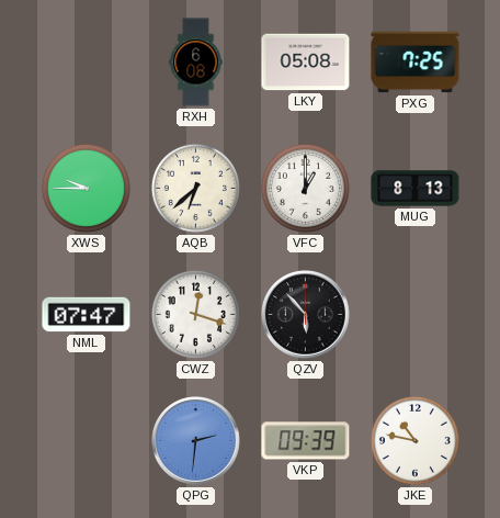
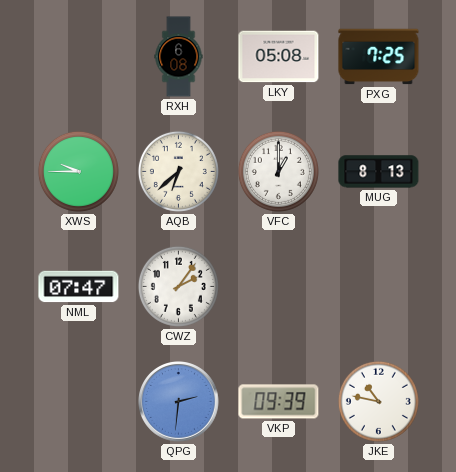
CWZ: 12:18 -> 2:06 (178, 286)
QZV: 5:53 -> none (306, 315)
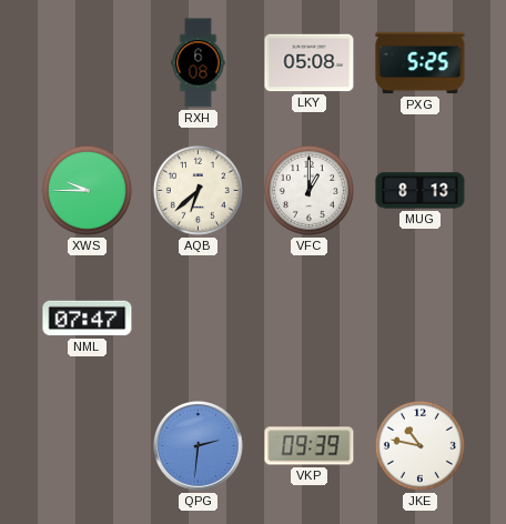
PXG: 7:25 -> 5:25 (421, 63)
CWZ: 2:06 -> none (178, 286)
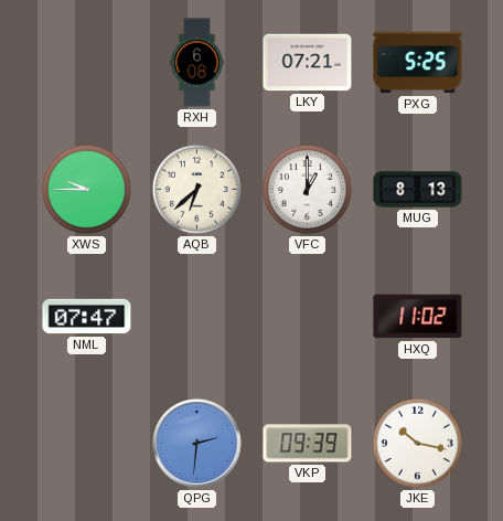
LKY: 05:08 -> 07:21 (308, 63)
HXQ: none -> 11:02 (418, 317)
JKE: 10:47 -> 10:17 (417, 443)
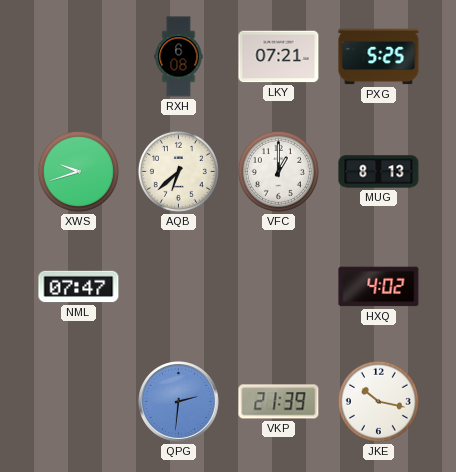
XWS: 9:45 -> 9:42 (78, 171)
HXQ: 11:02 -> 4:02 (379, 287)
VKP: 09:39 -> 21:39 (279, 402)
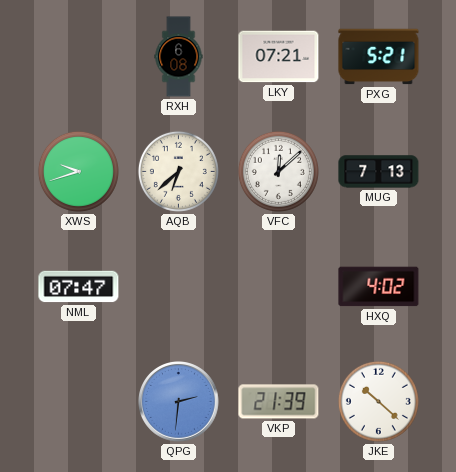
PXG: 5:25 -> 5:21 (379, 57)
VFC: 1:00 -> 12:08 (278, 171)
MUG: 8:13 -> 7:13 (379, 172)
JKE: 10:17 -> 10:22 (378, 401)
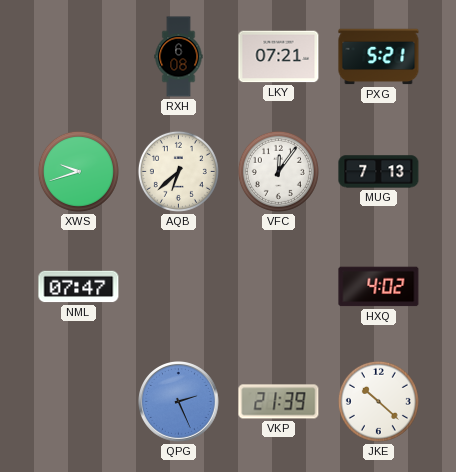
VFC: 12:08 -> 12:06 (278, 171)
QPG: 2:31 -> 2:26 (179, 402)
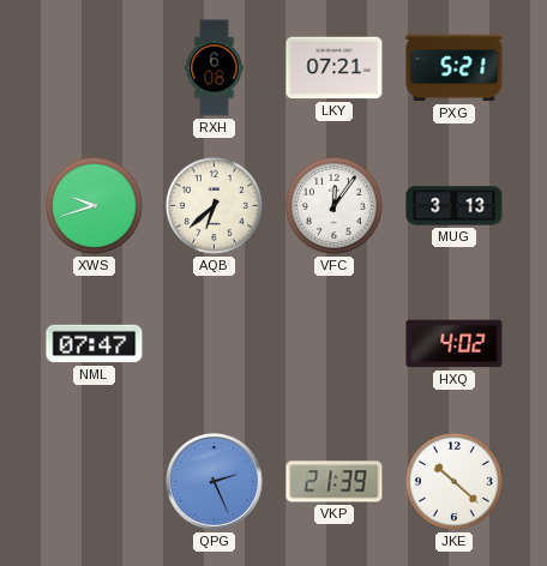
MUG: 7:13 -> 3:13 (455, 206)
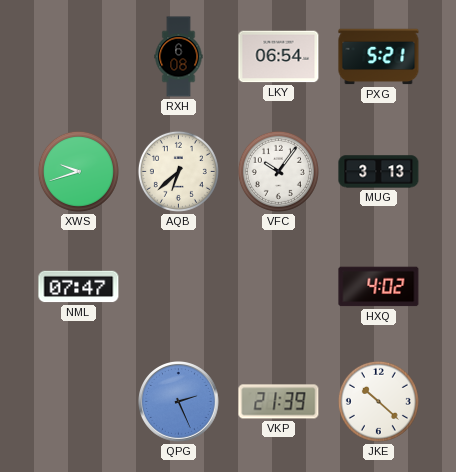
LKY: 07:21 -> 06:54 (279, 57)
VFC: 12:06 -> 10:06 (278, 171)
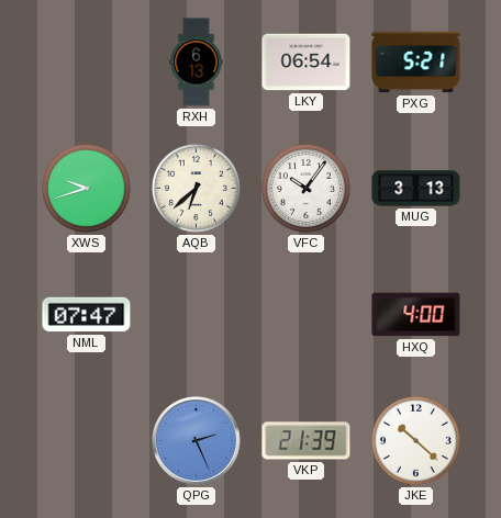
RXH: 6:08 -> 6:13 (197, 63)
HXQ: 4:02 -> 4:00 (416, 315)
